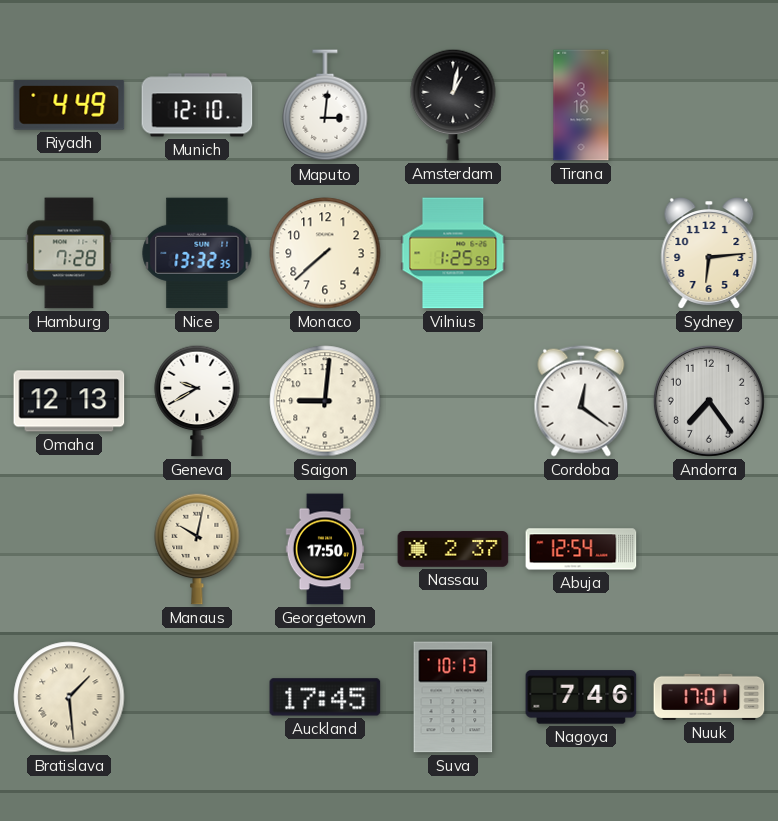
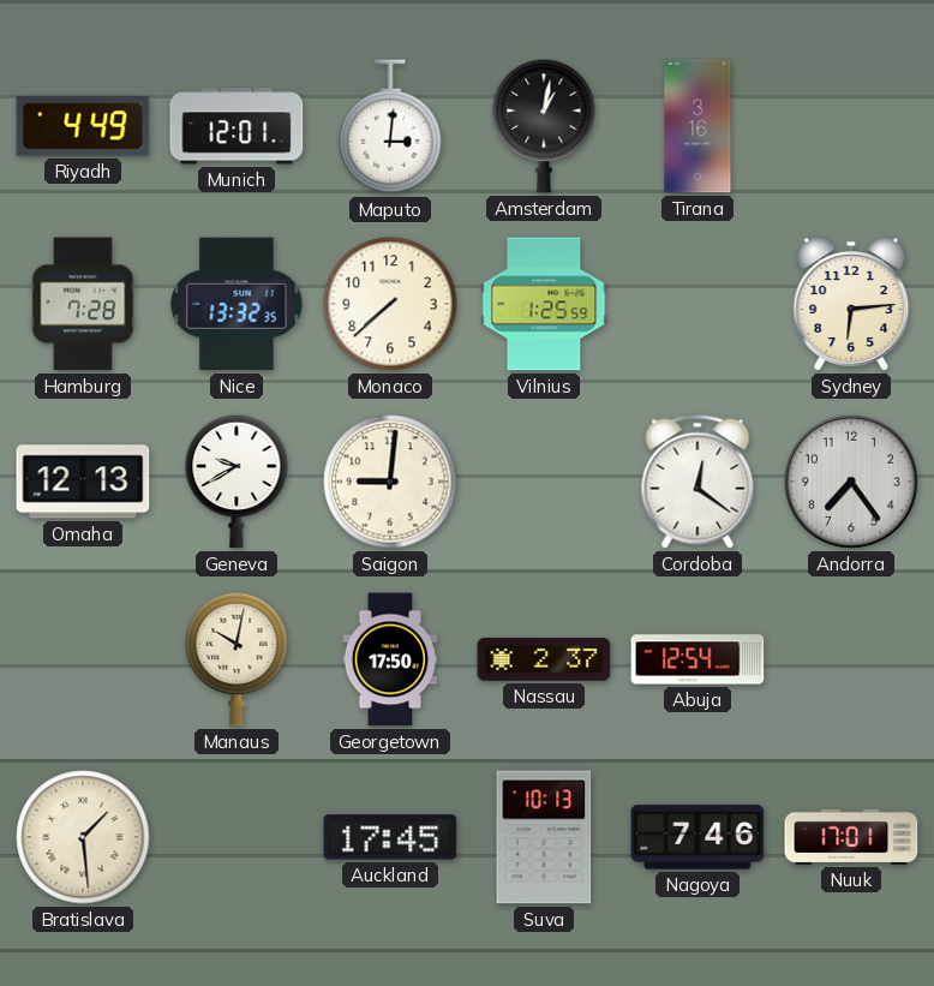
Munich: 12:10 -> 12:01 (237, 126)
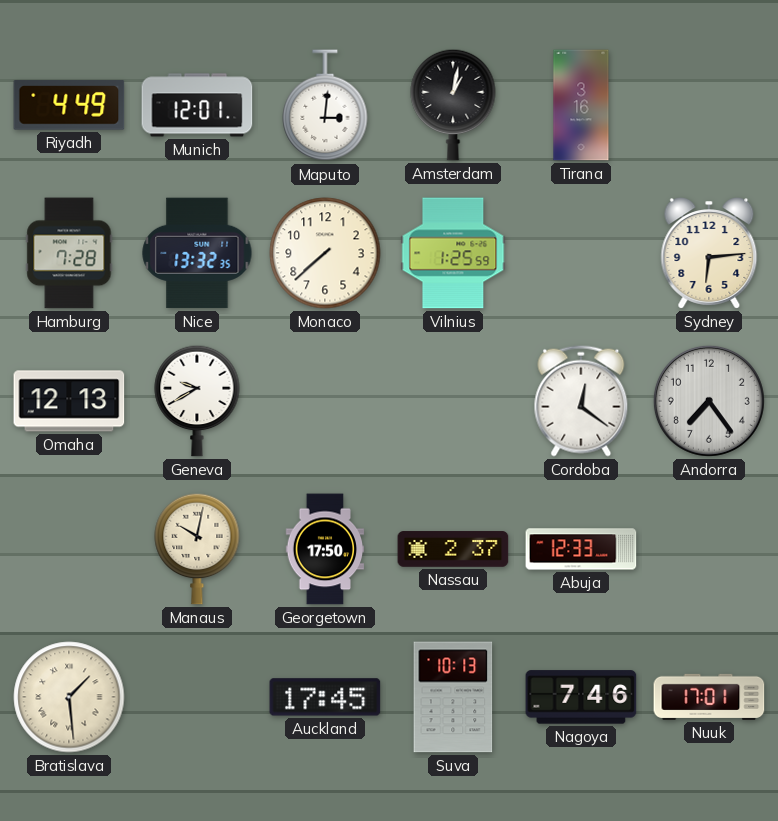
Saigon: 9:01 -> none (390, 482)
Abuja: 12:54 -> 12:33 (581, 549)
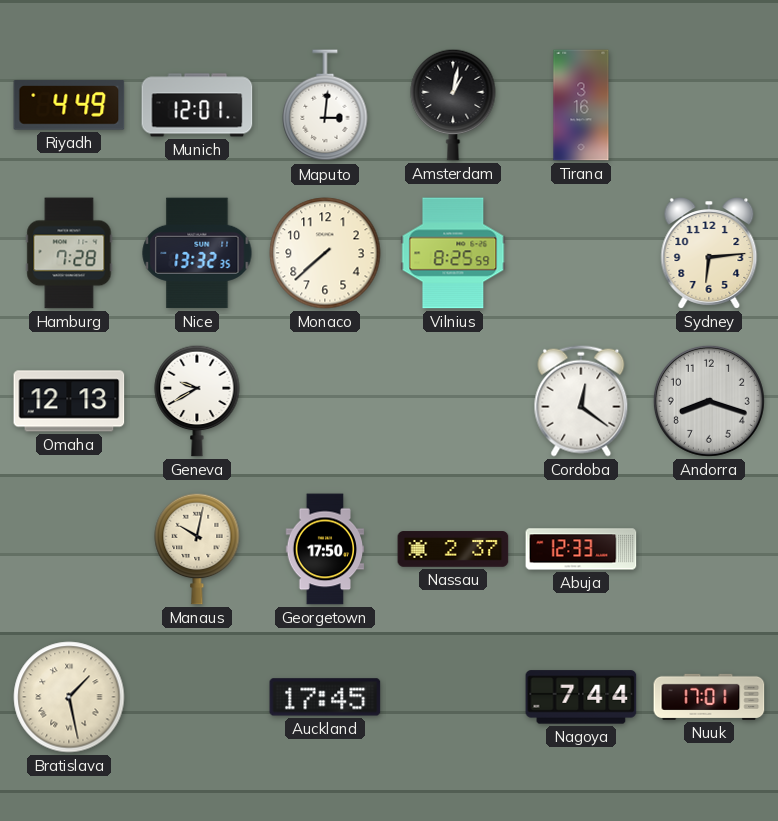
Vilnius: 1:25 -> 8:25 (453, 253)
Andorra: 7:24 -> 8:18 (709, 401)
Bratislava: 1:29 -> 1:28 (69, 697)
Suva: 10:13 -> none (453, 697)
Nagoya: 7:46 -> 7:44 (581, 697)
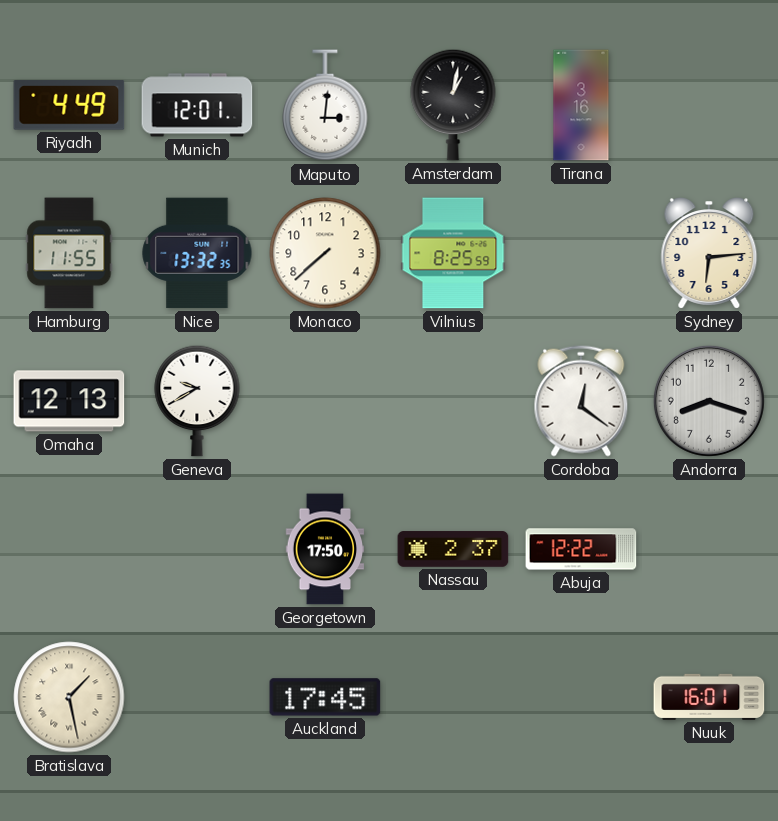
Hamburg: 7:28 -> 11:55 (69, 253)
Manaus: 10:02 -> none (197, 549)
Abuja: 12:33 -> 12:22 (581, 549)
Nagoya: 7:44 -> none (581, 697)
Nuuk: 17:01 -> 16:01 (709, 697)
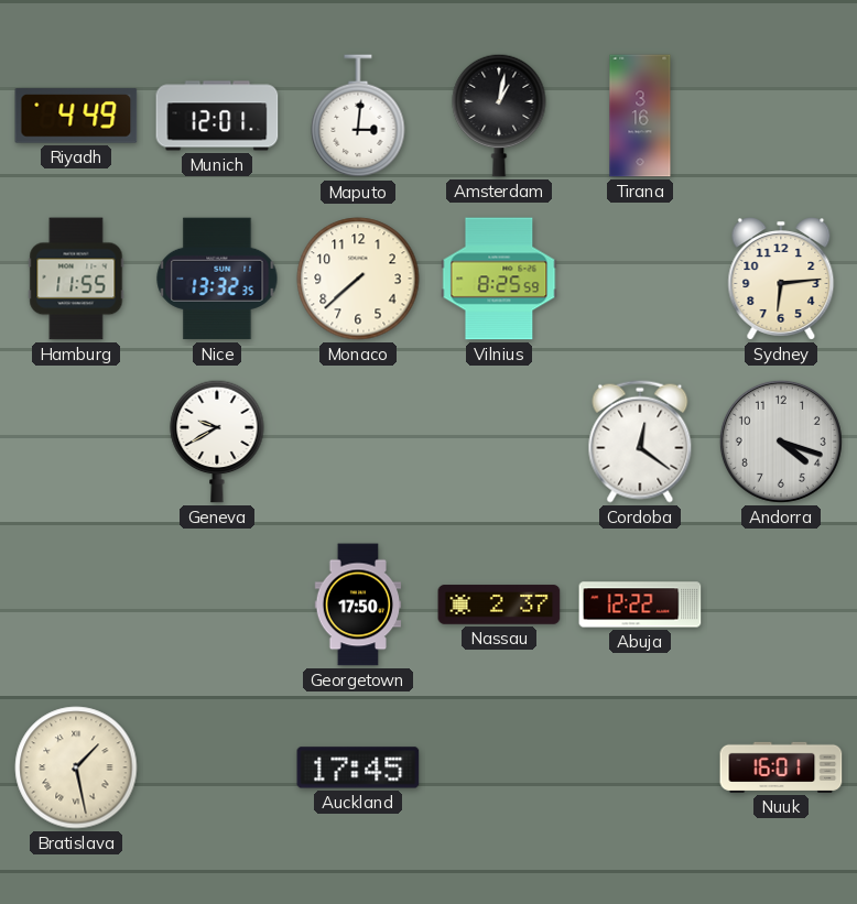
Omaha: 12:13 -> none (69, 401)
Andorra: 8:18 -> 4:18 (781, 442)
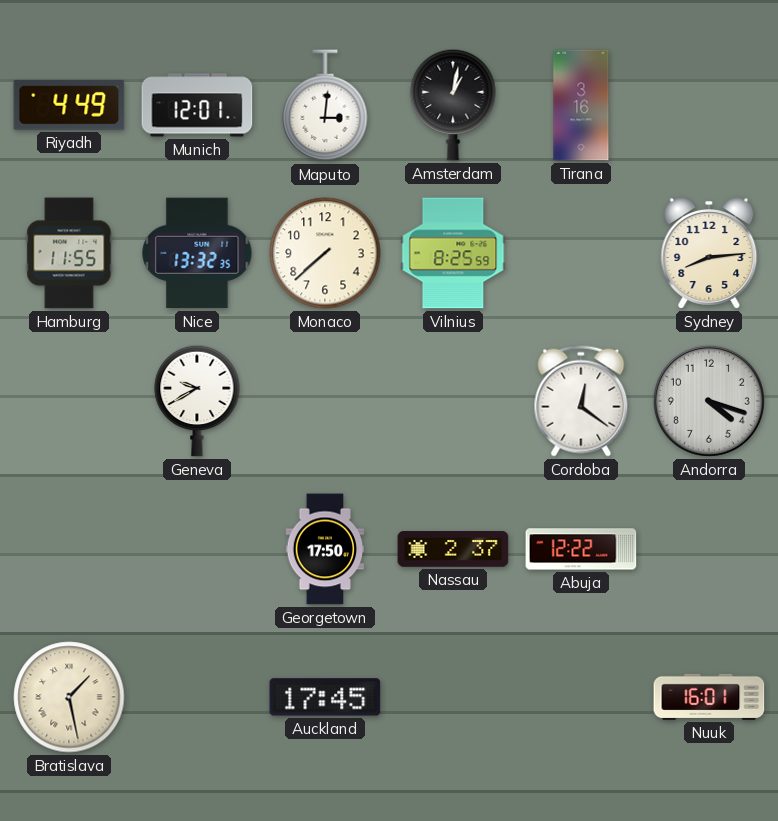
Sydney: 6:14 -> 8:14 (709, 253)
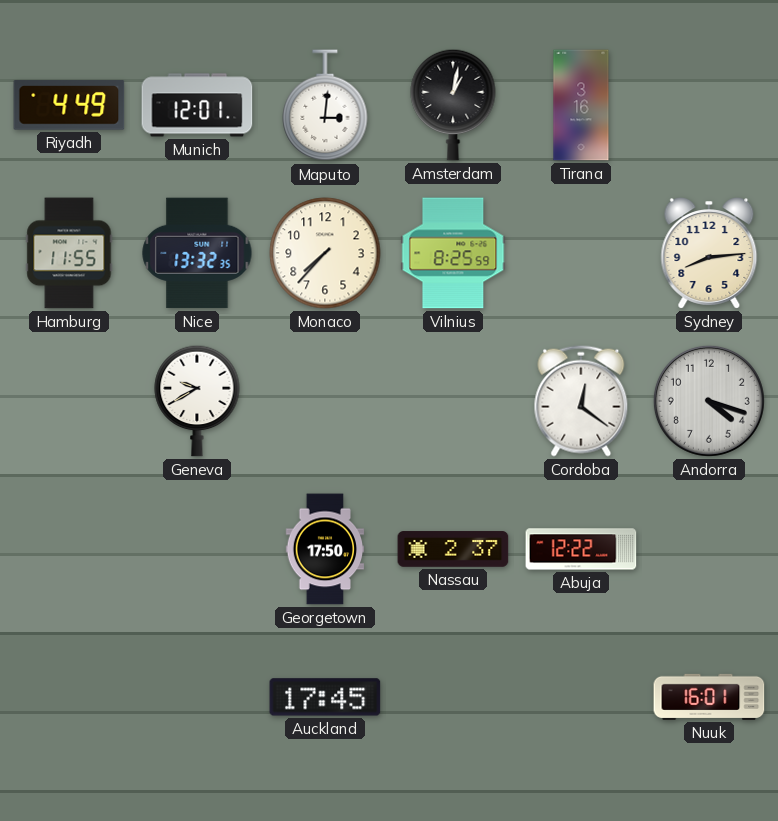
Monaco: 7:38 -> 7:37 (325, 253)
Bratislava: 1:28 -> none (69, 697)
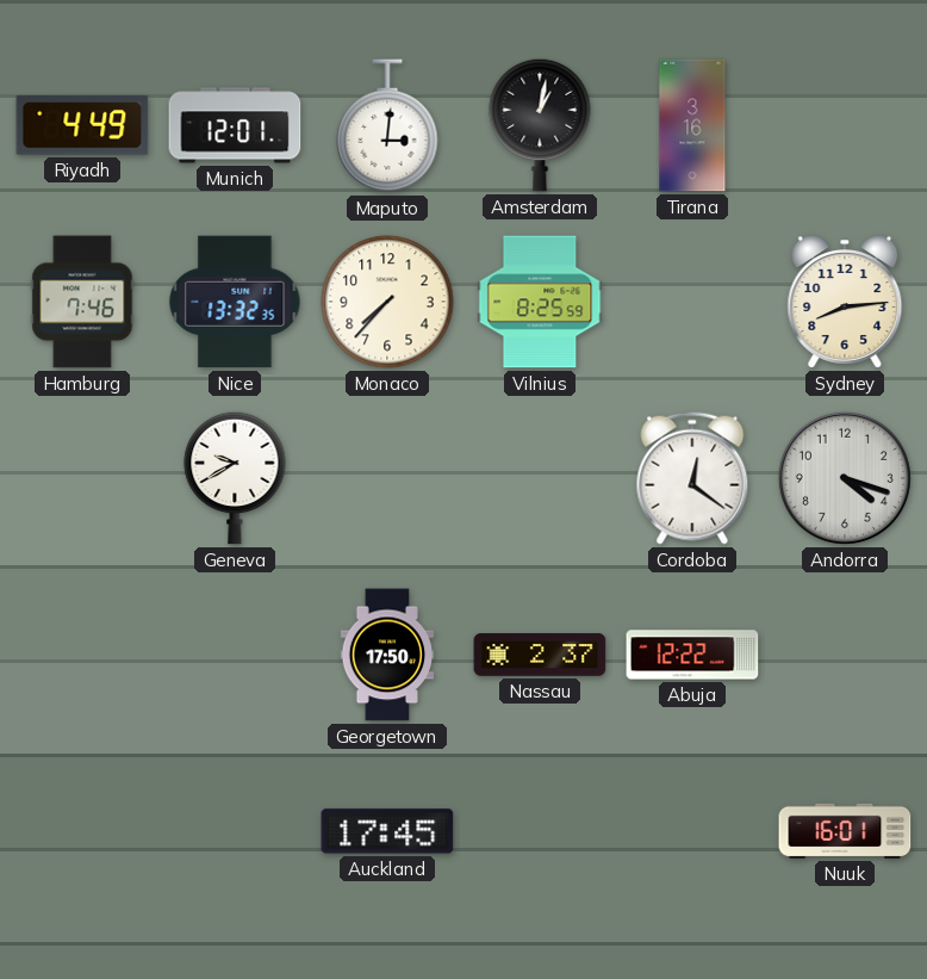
Hamburg: 11:55 -> 7:46 (82, 302)
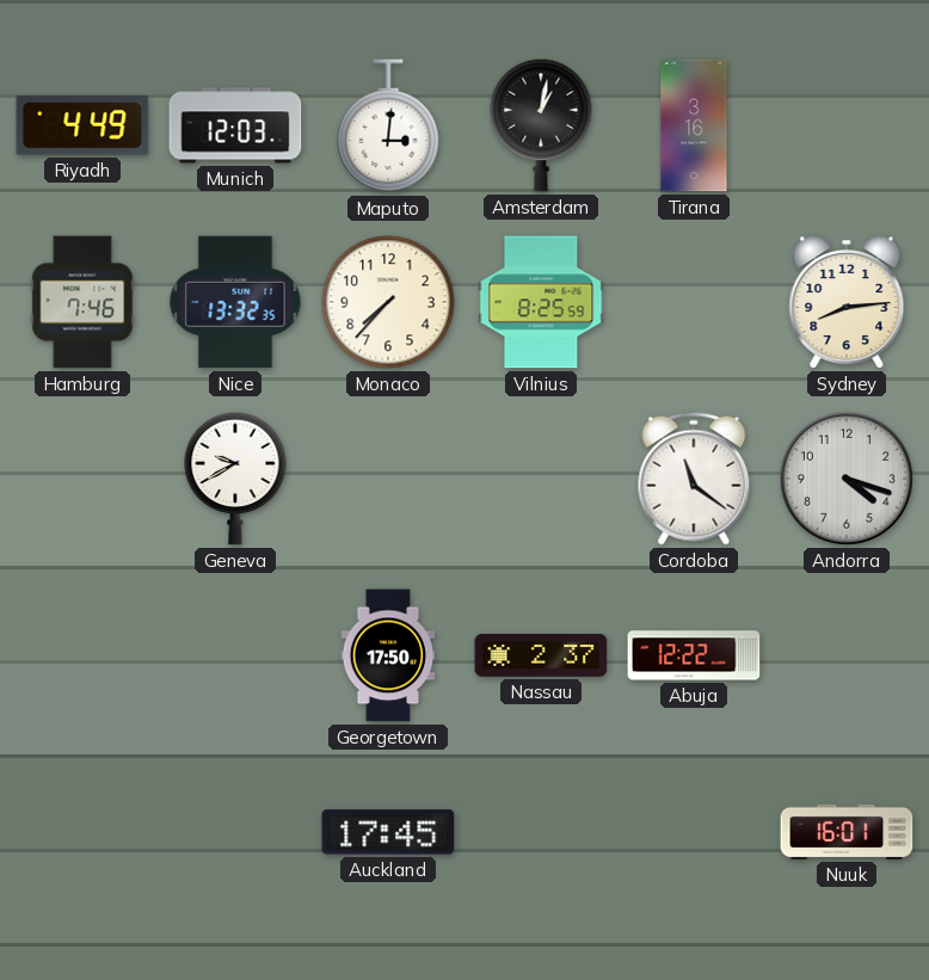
Munich: 12:01 -> 12:03 (235, 125)
Cordoba: 12:21 -> 11:21 (694, 479)
